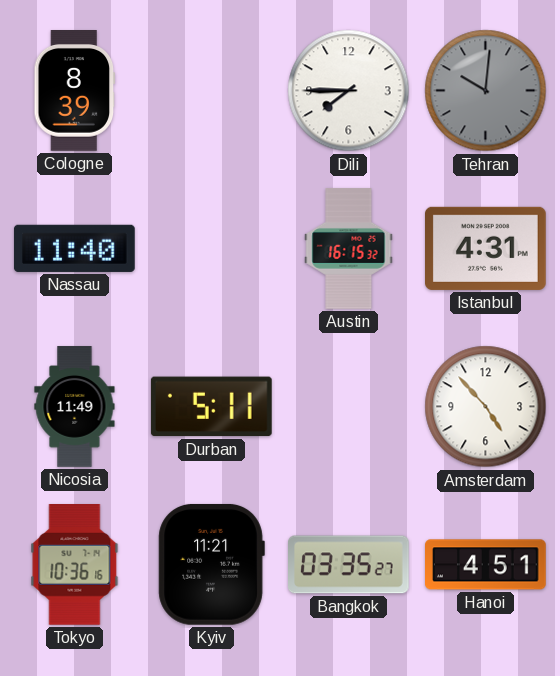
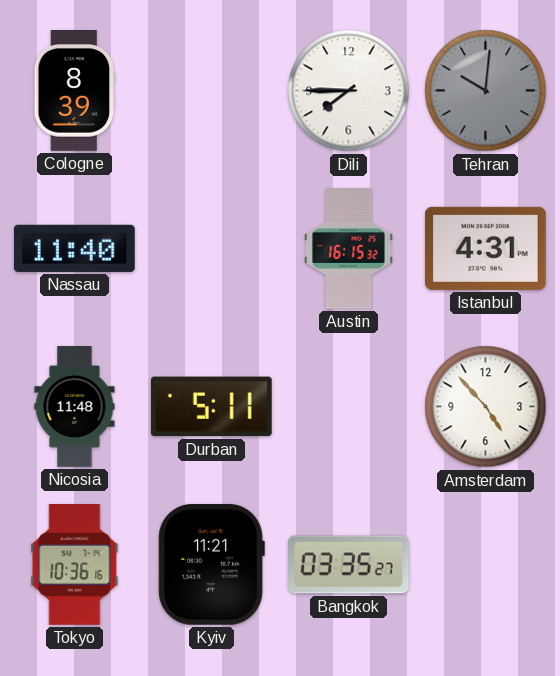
Nicosia: 11:49 -> 11:48 (75, 407)
Hanoi: 4:51 -> none (486, 565)
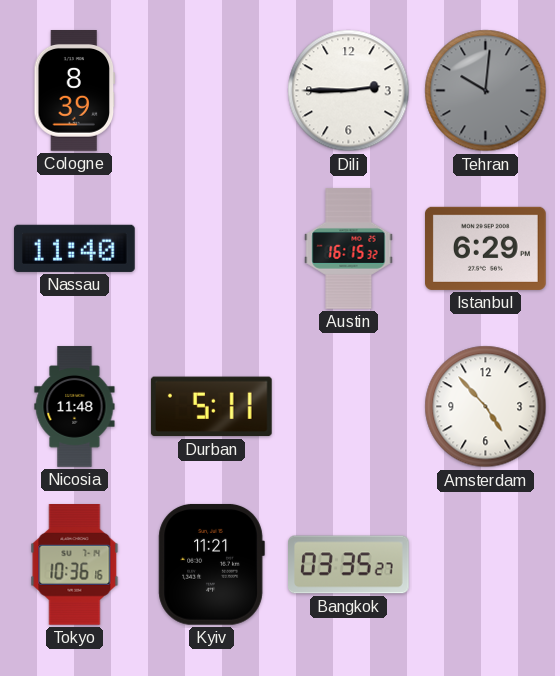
Dili: 7:45 -> 2:45 (349, 91)
Istanbul: 4:31 -> 6:29 (486, 248)
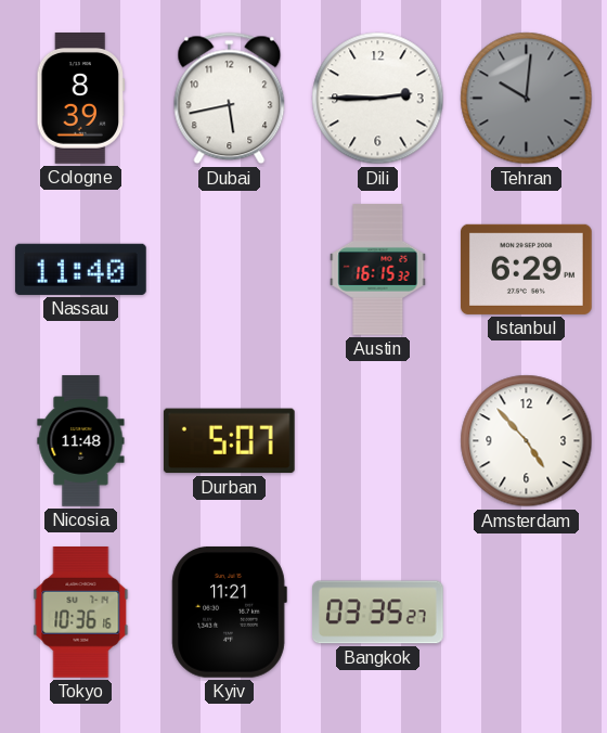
Dubai: none -> 5:43 (230, 99)
Durban: 5:11 -> 5:07 (229, 441)
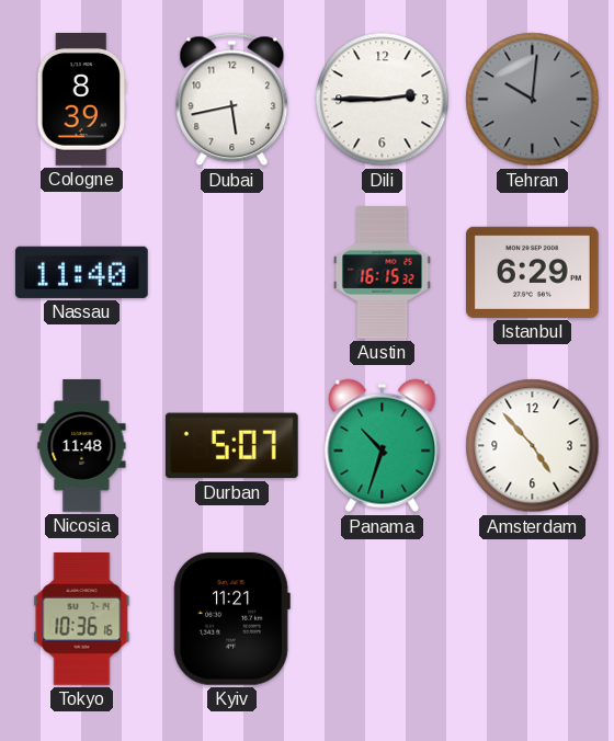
Panama: none -> 10:33 (383, 446)
Bangkok: 03:35 -> none (378, 613)
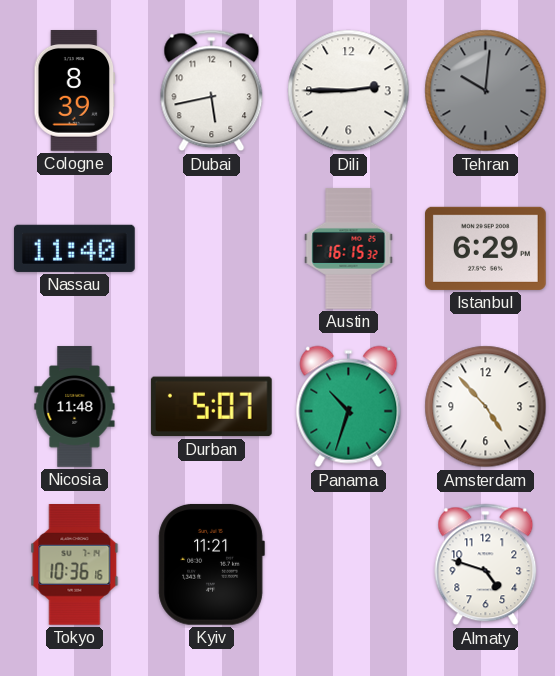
Almaty: none -> 4:48 (486, 565)
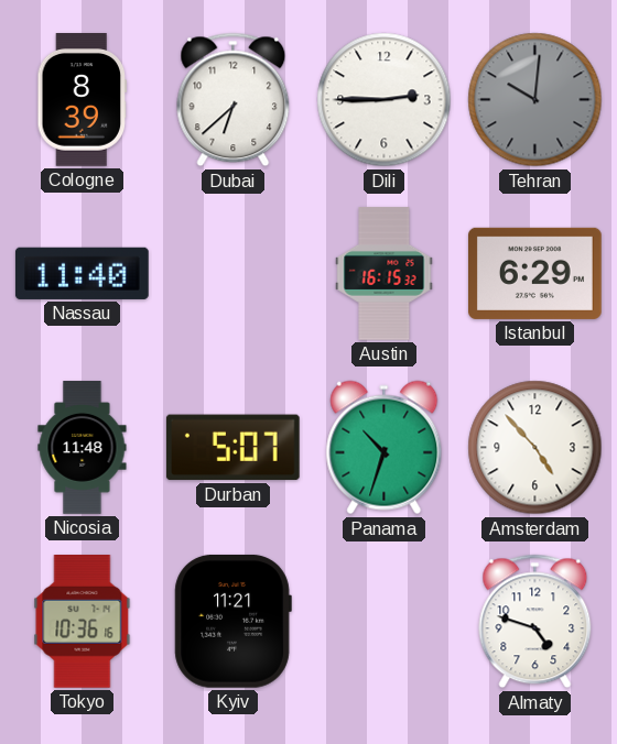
Dubai: 5:43 -> 6:38 (234, 100)
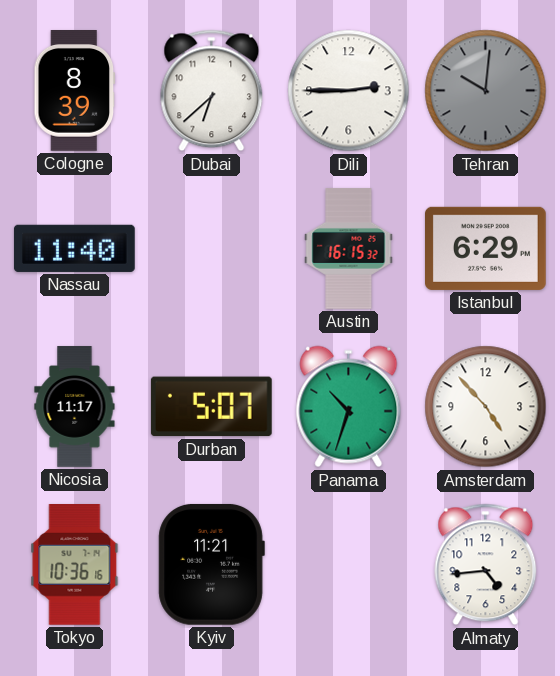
Nicosia: 11:48 -> 11:17 (75, 407)
Almaty: 4:48 -> 4:44 (486, 565)
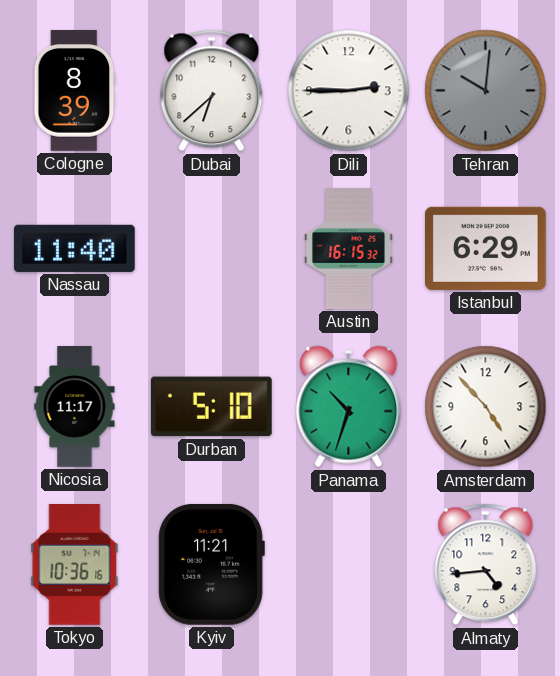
Durban: 5:07 -> 5:10 (211, 407)
